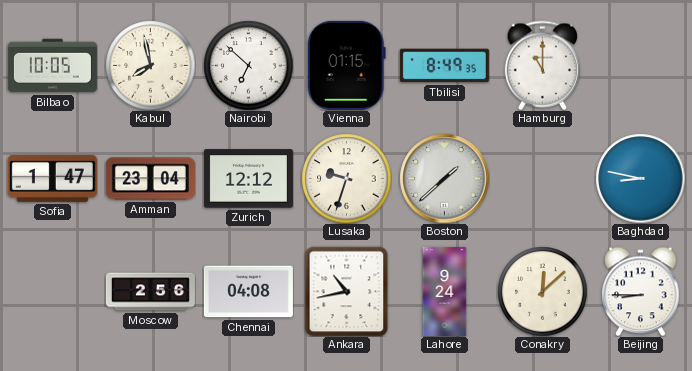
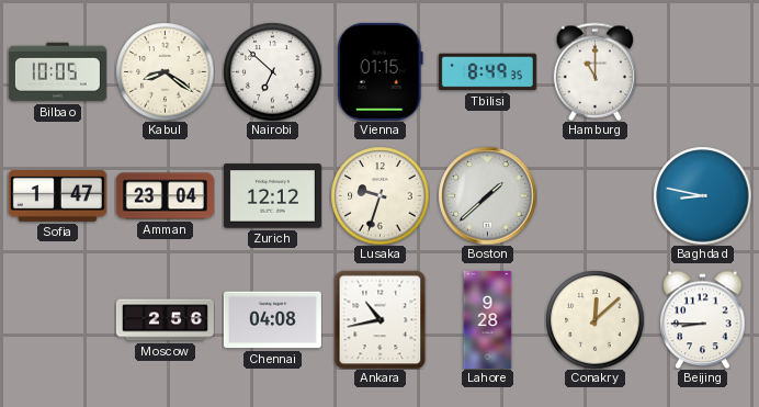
Kabul: 7:58 -> 8:21 (165, 71)
Lahore: 9:24 -> 9:28 (488, 319)
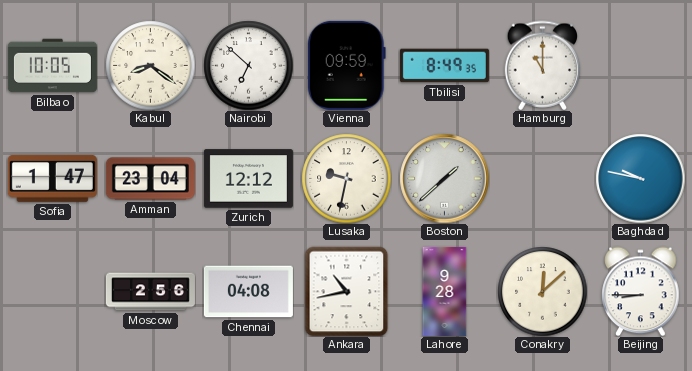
Vienna: 01:15 -> 09:59 (346, 65)
Lusaka: 9:33 -> 9:32 (346, 178)
Baghdad: 8:47 -> 9:47 (640, 178)
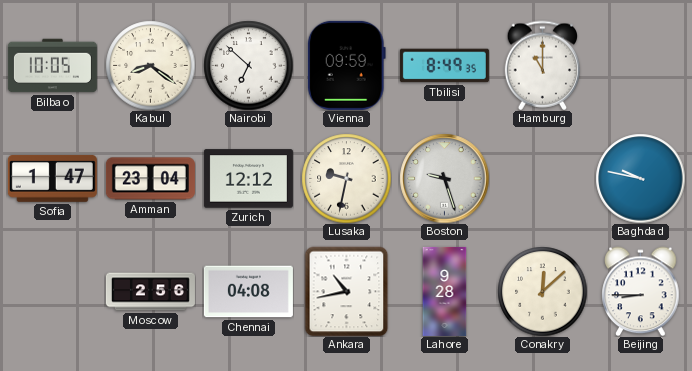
Boston: 1:38 -> 9:27 (444, 178)
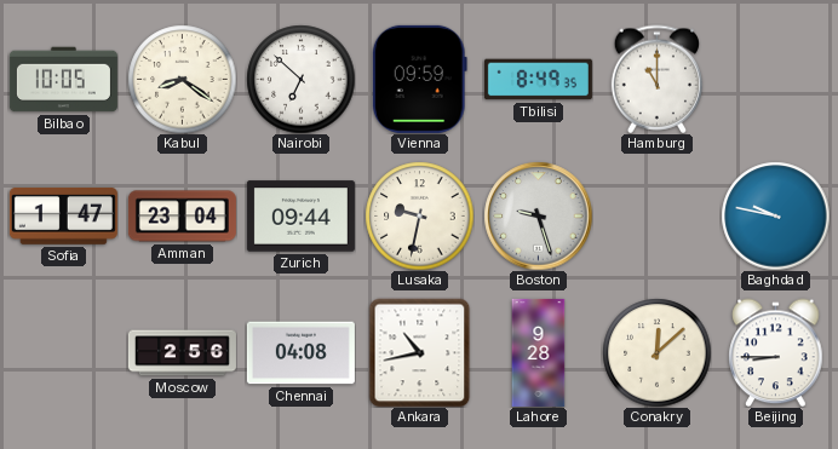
Zurich: 12:12 -> 09:44 (300, 217)
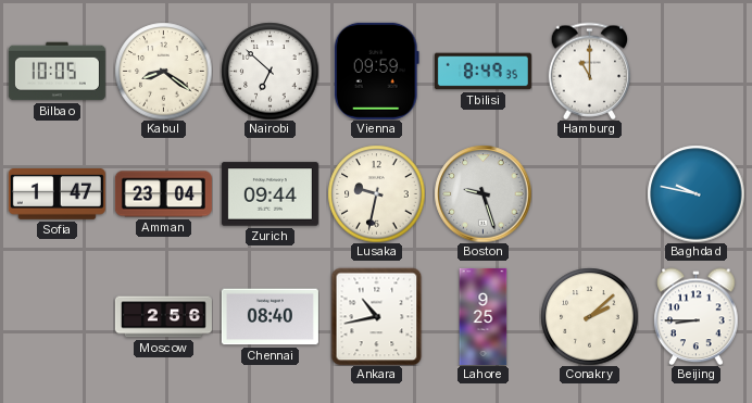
Chennai: 04:08 -> 08:40 (270, 317)
Lahore: 9:28 -> 9:25 (484, 316)
Conakry: 12:08 -> 2:08 (589, 316)
